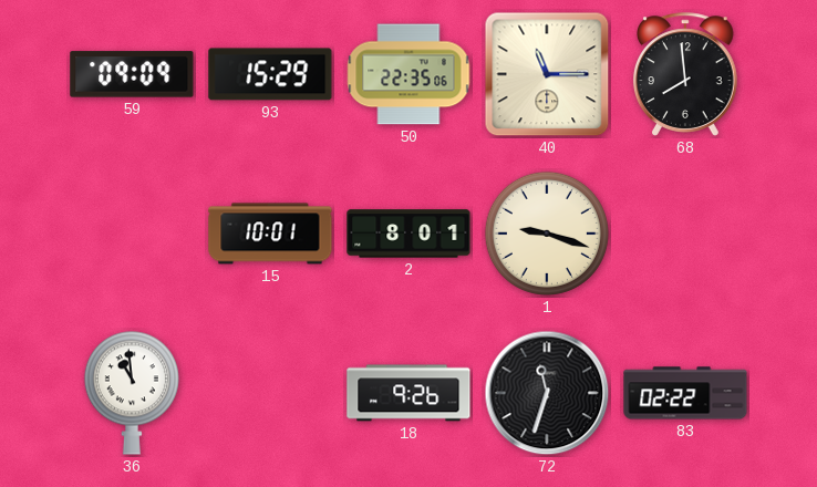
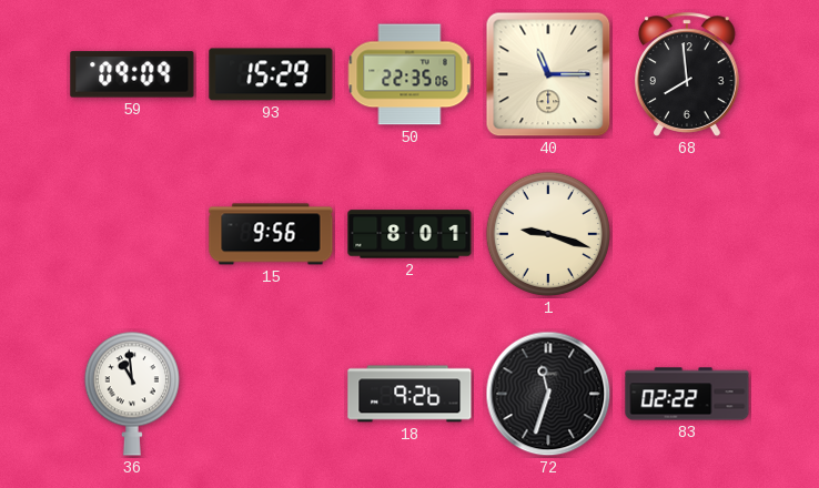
15: 10:01 -> 9:56 (271, 234)
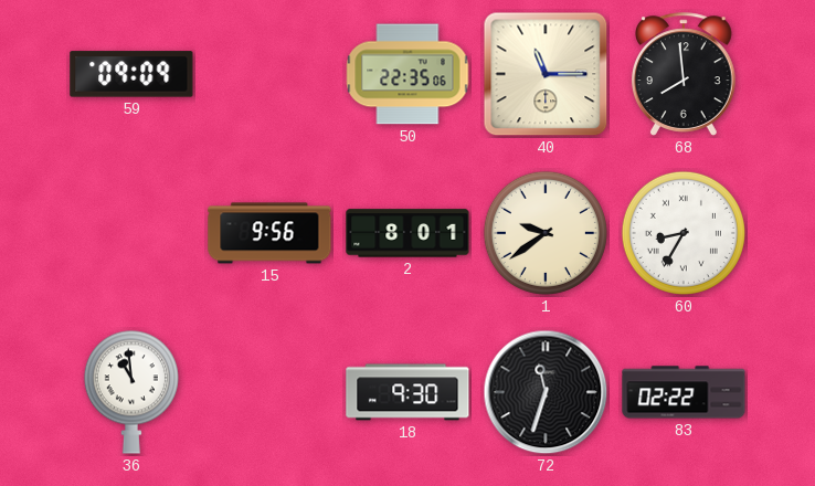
93: 15:29 -> none (271, 74)
1: 9:18 -> 9:39 (546, 233)
60: none -> 8:35 (684, 233)
18: 9:26 -> 9:30 (407, 392)
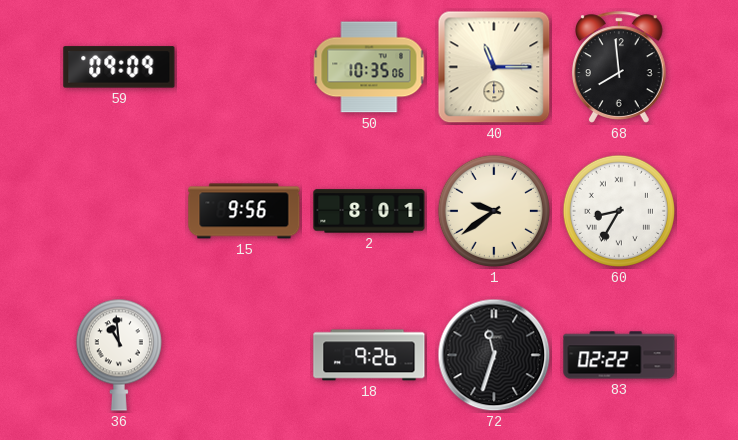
50: 22:35 -> 10:35 (369, 67)
18: 9:30 -> 9:26 (369, 355)
